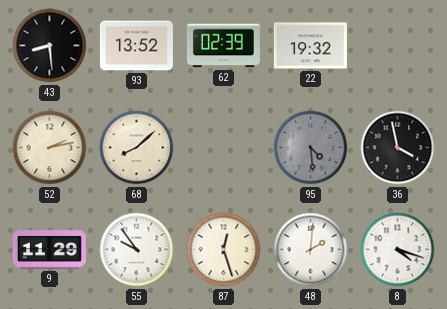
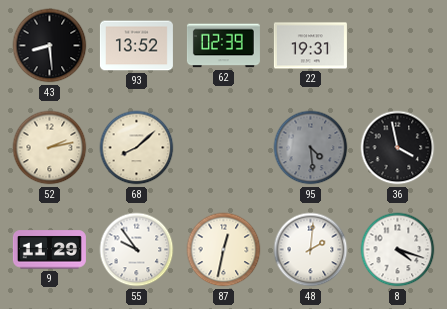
22: 19:32 -> 19:31 (310, 46)
87: 12:27 -> 12:32 (224, 250)
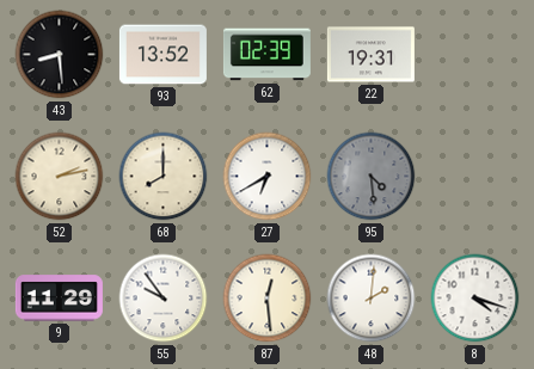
68: 8:08 -> 8:00 (164, 177)
27: none -> 6:40 (268, 177)
36: 3:58 -> none (398, 148)
87: 12:32 -> 12:29 (268, 299)
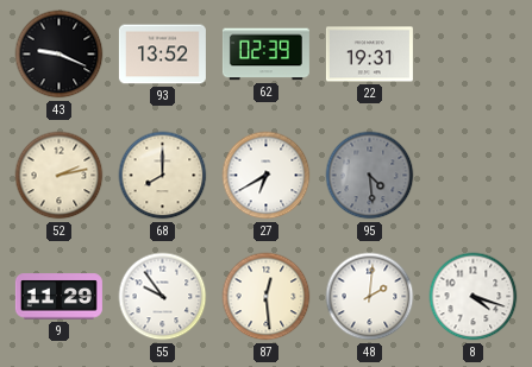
43: 8:29 -> 9:19 (60, 55)
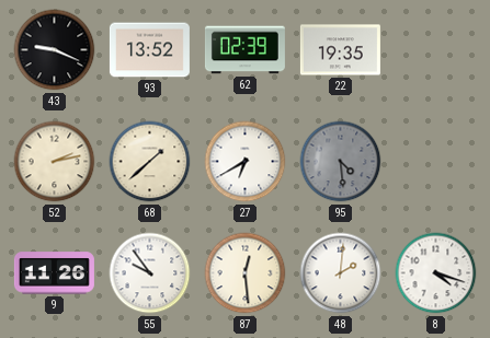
22: 19:31 -> 19:35 (340, 50)
68: 8:00 -> 1:38 (150, 162)
9: 11:29 -> 11:26 (54, 273)
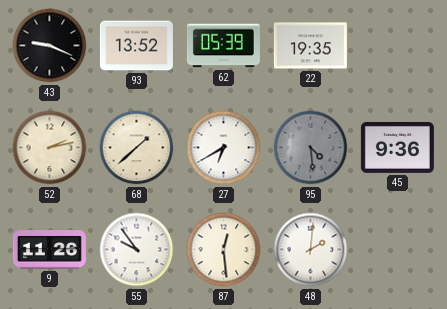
62: 02:39 -> 05:39 (223, 46)
45: none -> 9:36 (397, 147)
8: 4:18 -> none (436, 273)
